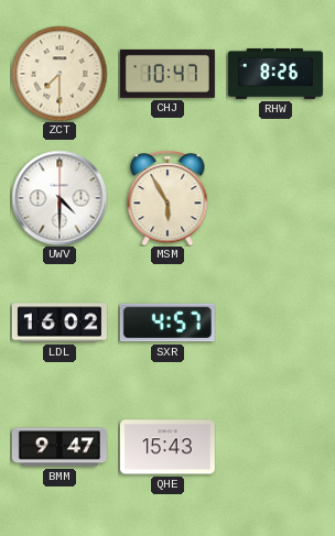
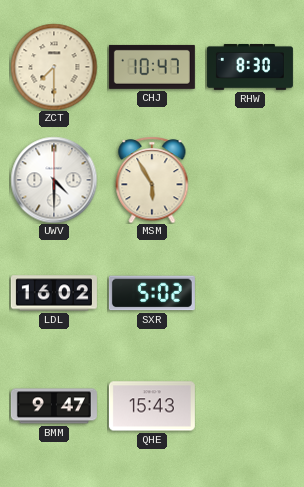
RHW: 8:26 -> 8:30 (250, 67)
SXR: 4:57 -> 5:02 (152, 293)
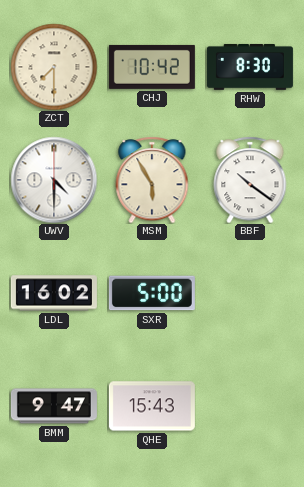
CHJ: 10:47 -> 10:42 (152, 67)
BBF: none -> 10:21 (250, 180)
SXR: 5:02 -> 5:00 (152, 293)
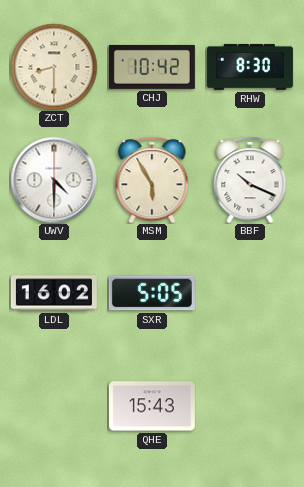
ZCT: 7:30 -> 8:30 (54, 67)
BBF: 10:21 -> 10:19 (250, 180)
SXR: 5:00 -> 5:05 (152, 293)
BMM: 9:47 -> none (54, 406)
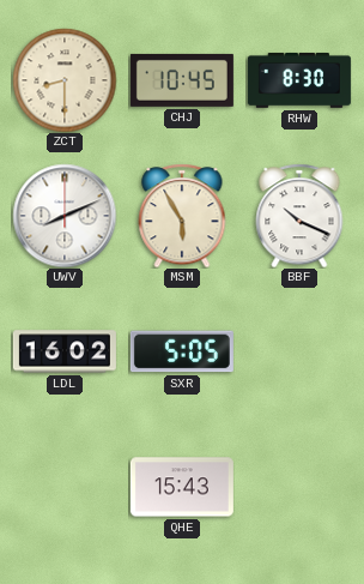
CHJ: 10:42 -> 10:45 (182, 80)
UWV: 4:30 -> 8:11 (65, 216)
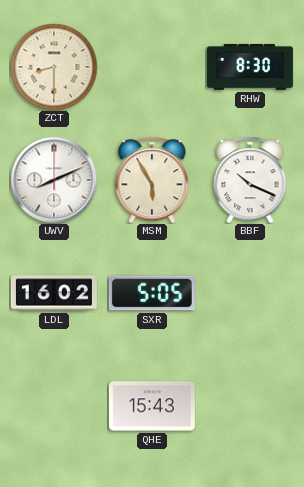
CHJ: 10:45 -> none (182, 80)
